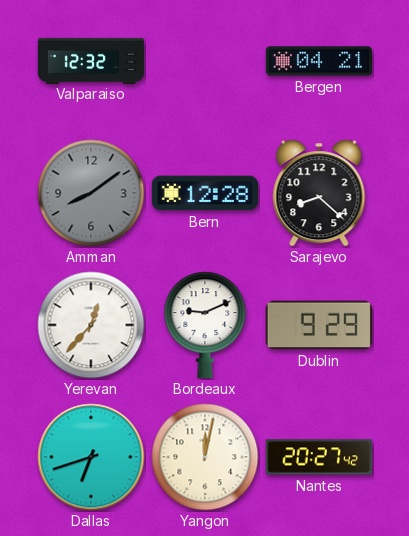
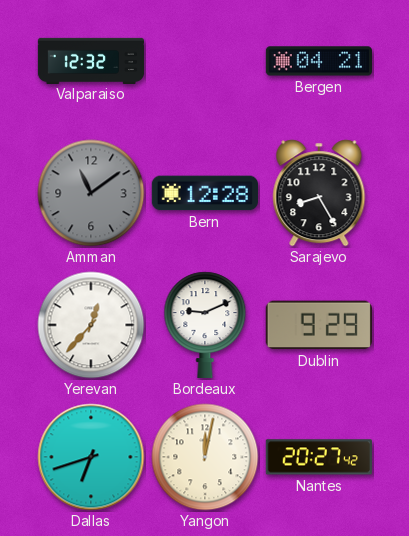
Amman: 8:09 -> 11:09 (91, 193)
Sarajevo: 8:22 -> 8:25 (319, 193)
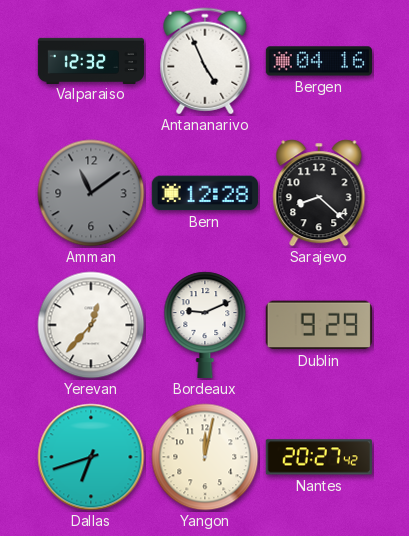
Antananarivo: none -> 4:56 (205, 61)
Bergen: 04:21 -> 04:16 (318, 61)
Sarajevo: 8:25 -> 8:22 (319, 193)
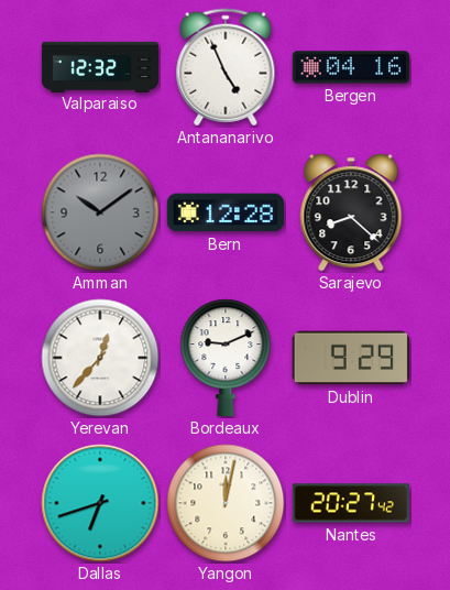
Amman: 11:09 -> 10:09 (100, 212)
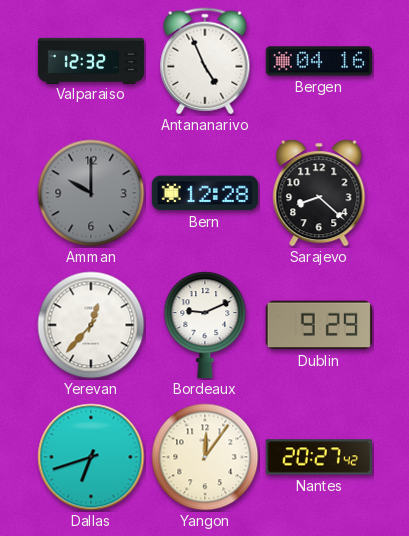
Amman: 10:09 -> 10:00 (91, 193)
Yangon: 12:02 -> 12:06 (205, 457)
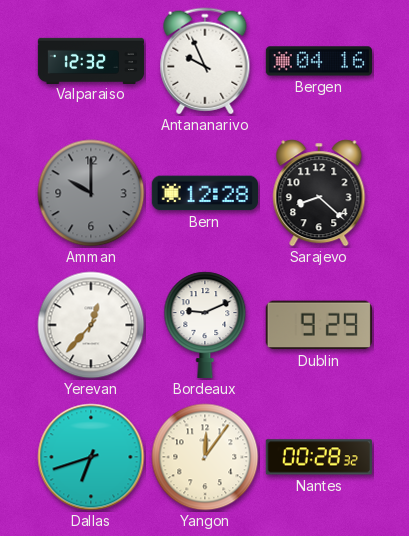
Antananarivo: 4:56 -> 9:56 (205, 61)
Nantes: 20:27 -> 00:28 (319, 457)
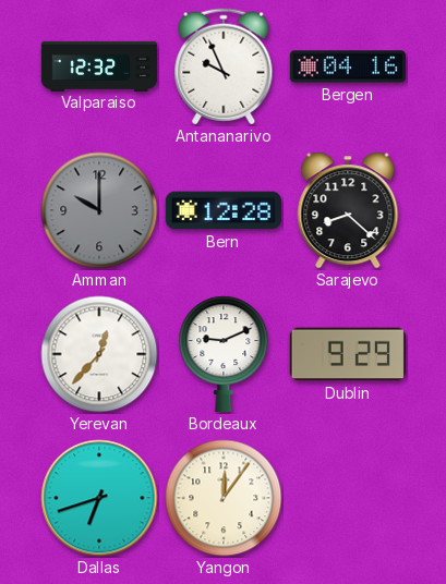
Nantes: 00:28 -> none (319, 457)
